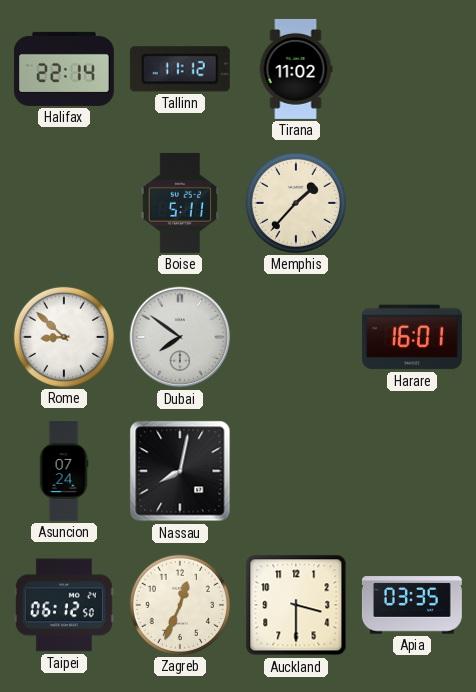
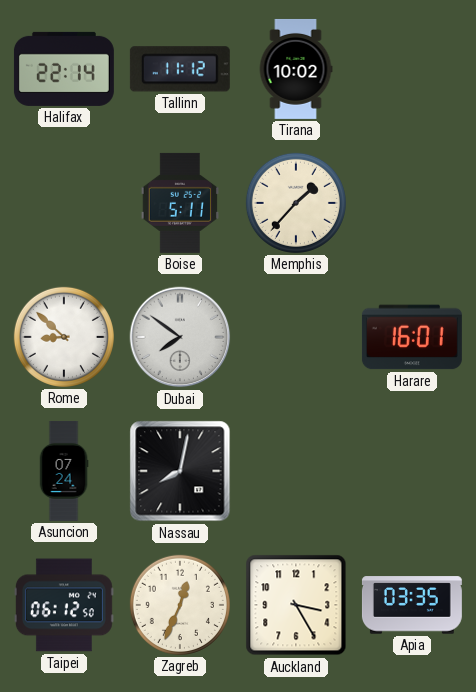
Tirana: 11:02 -> 10:02 (296, 69)
Auckland: 3:30 -> 3:25 (296, 605)
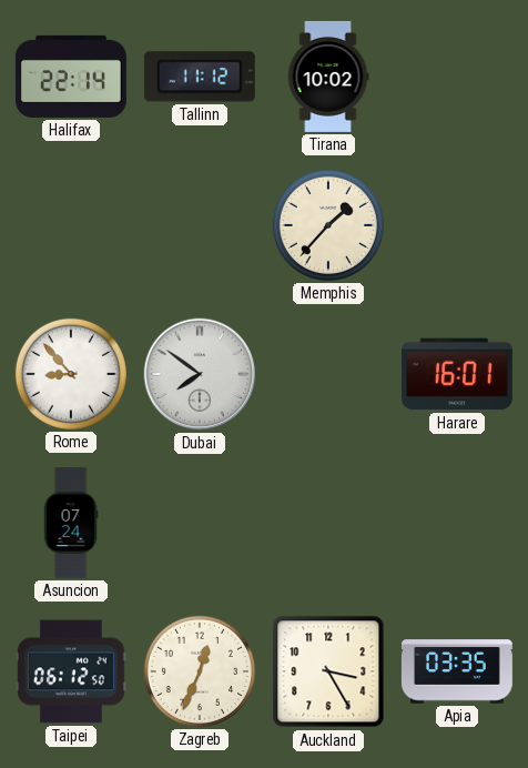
Boise: 5:11 -> none (179, 203)
Rome: 8:52 -> 8:53 (71, 374)
Nassau: 8:02 -> none (180, 471)
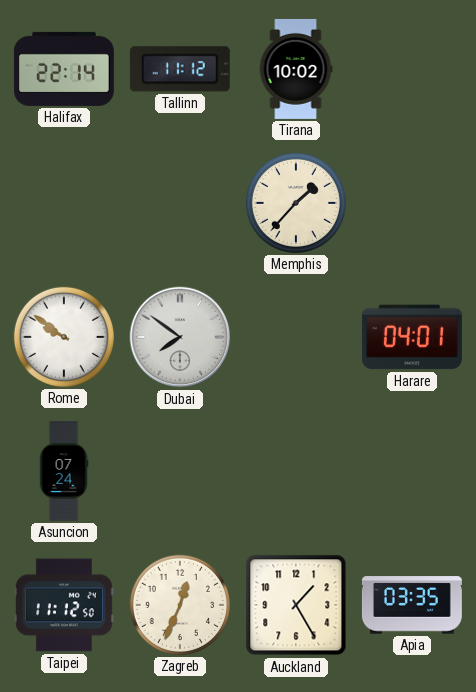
Rome: 8:53 -> 9:51 (64, 337)
Harare: 16:01 -> 04:01 (412, 337)
Taipei: 06:12 -> 11:12 (64, 605)
Auckland: 3:25 -> 1:25 (296, 605)
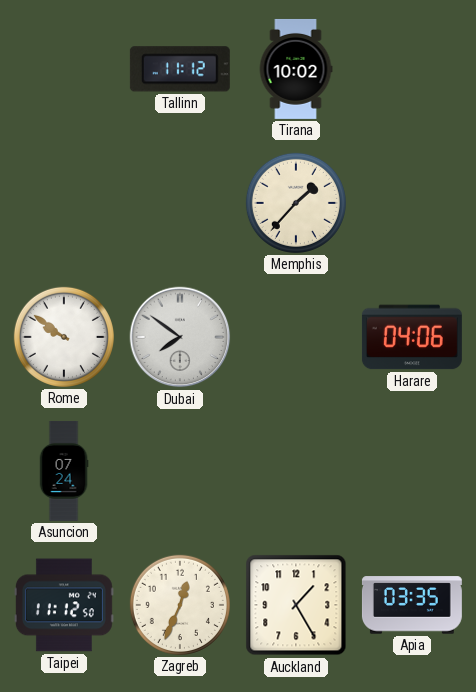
Halifax: 22:14 -> none (64, 69)
Harare: 04:01 -> 04:06 (412, 337)
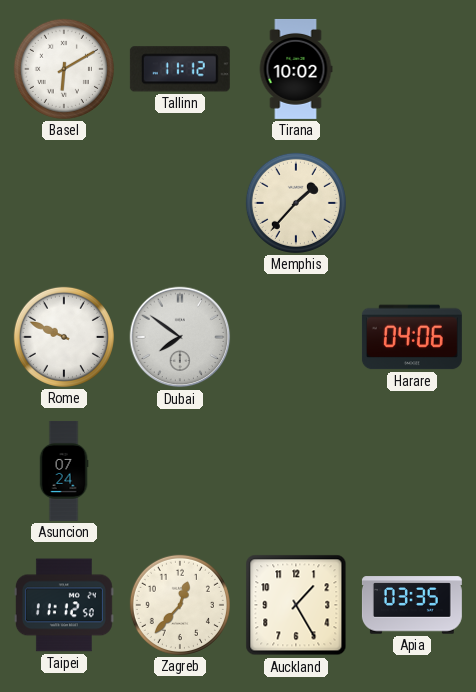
Basel: none -> 6:10 (64, 69)
Rome: 9:51 -> 9:49 (64, 337)
Zagreb: 12:34 -> 12:37 (180, 605)
